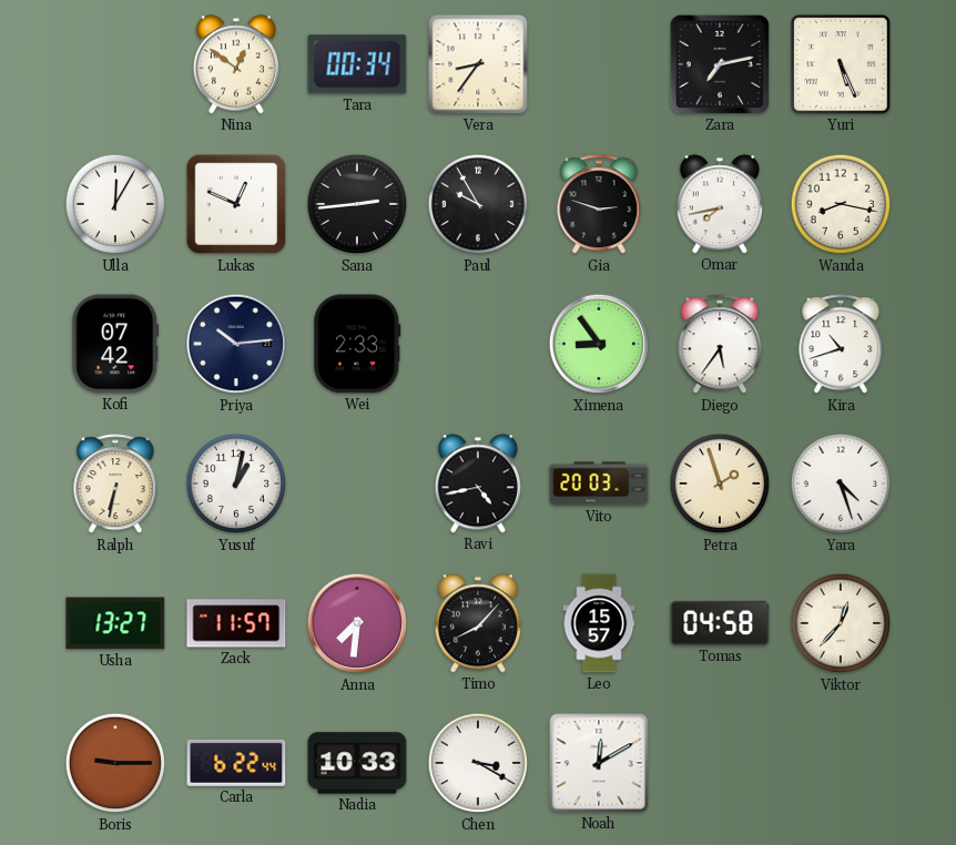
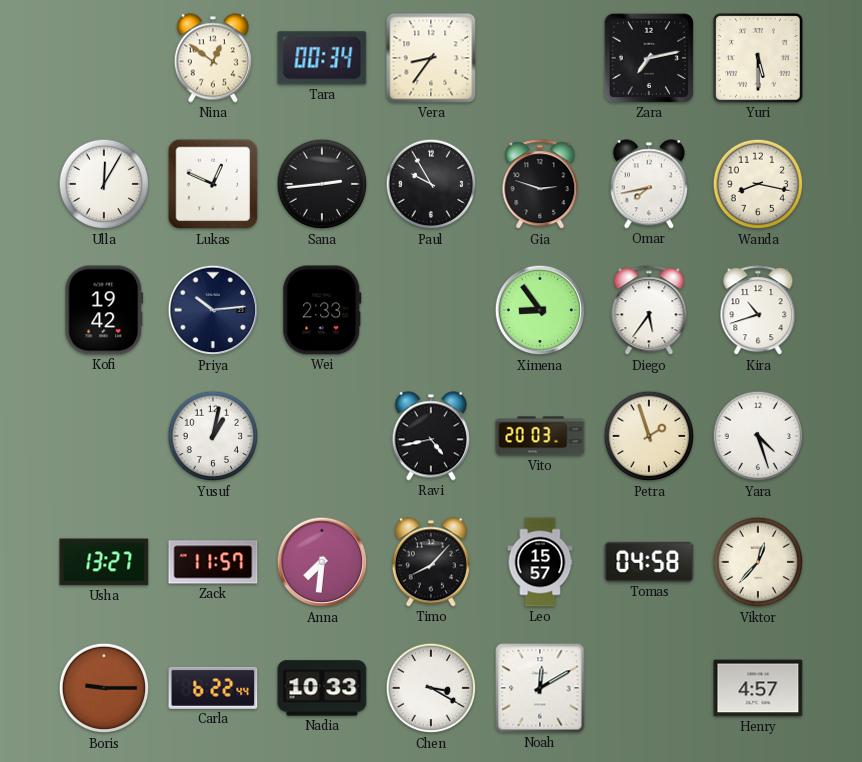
Yuri: 5:26 -> 5:30 (758, 58)
Kofi: 07:42 -> 19:42 (104, 310)
Ralph: 6:32 -> none (115, 485)
Henry: none -> 4:57 (758, 688)
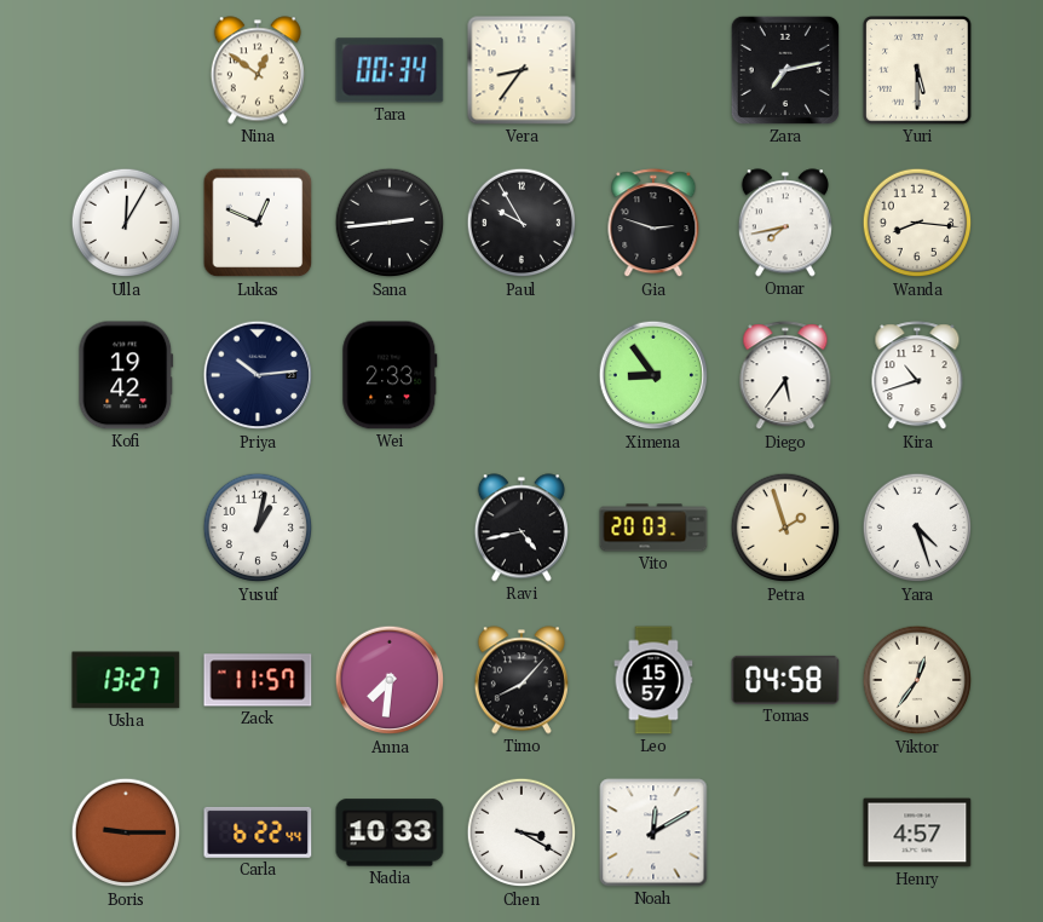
Wanda: 8:17 -> 8:16 (917, 223)
Viktor: 12:37 -> 12:36 (917, 680)
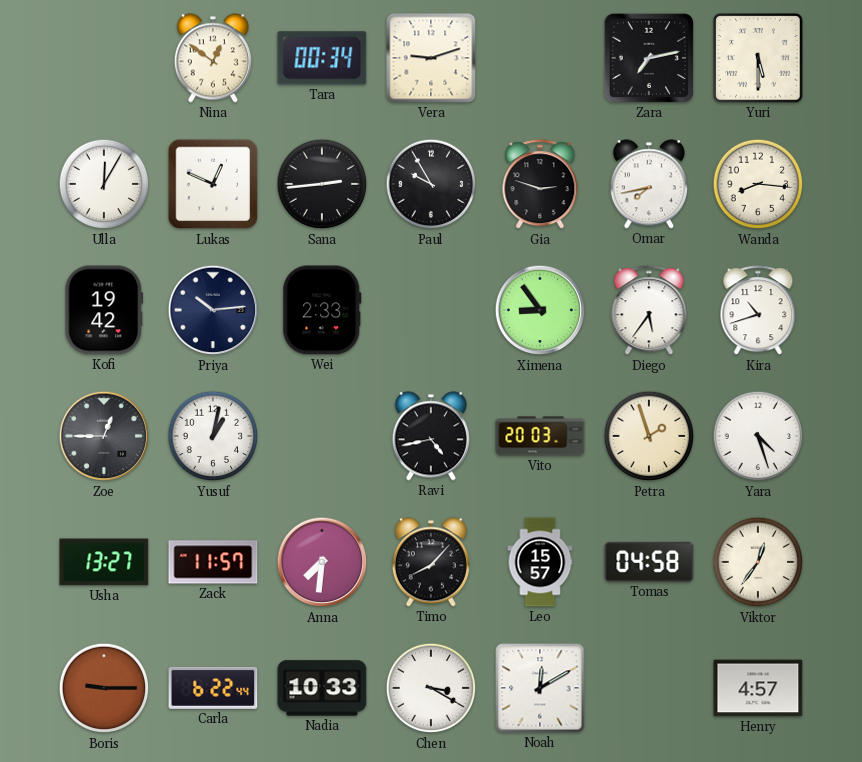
Vera: 8:36 -> 9:12 (431, 58)
Zoe: none -> 12:45 (104, 436)
